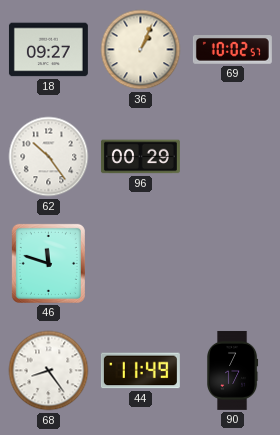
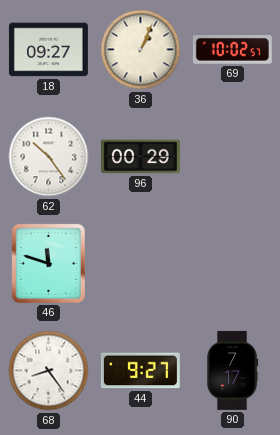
44: 11:49 -> 9:27 (140, 371)
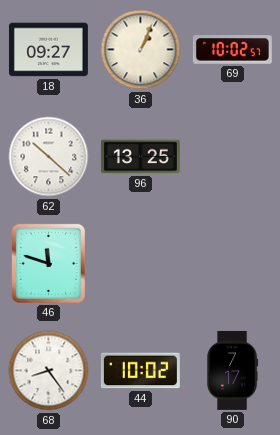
62: 10:24 -> 10:22 (49, 157)
96: 00:29 -> 13:25 (140, 157)
44: 9:27 -> 10:02 (140, 371)
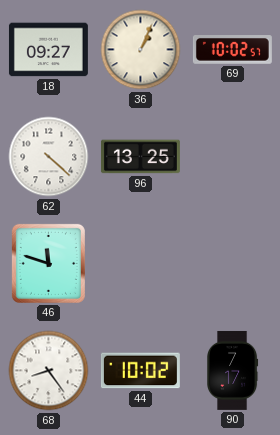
62: 10:22 -> 4:22 (49, 157)
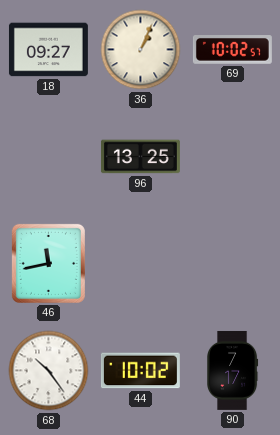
62: 4:22 -> none (49, 157)
46: 11:48 -> 11:43 (48, 263)
68: 8:24 -> 10:24 (49, 371)
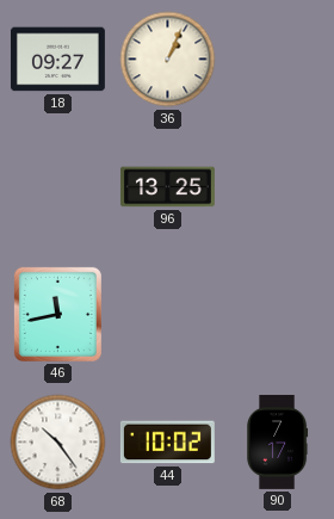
69: 10:02 -> none (232, 50)
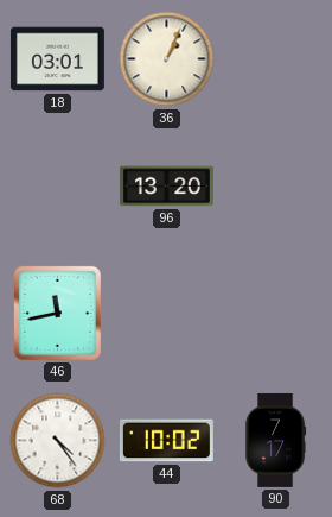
18: 09:27 -> 03:01 (57, 59)
96: 13:25 -> 13:20 (166, 187)
68: 10:24 -> 4:24 (58, 441)
